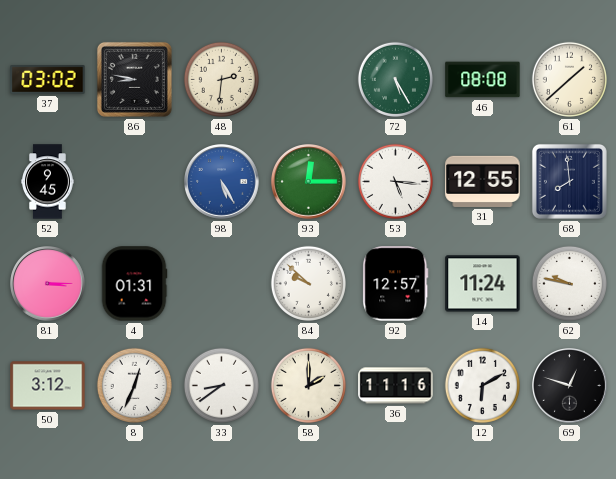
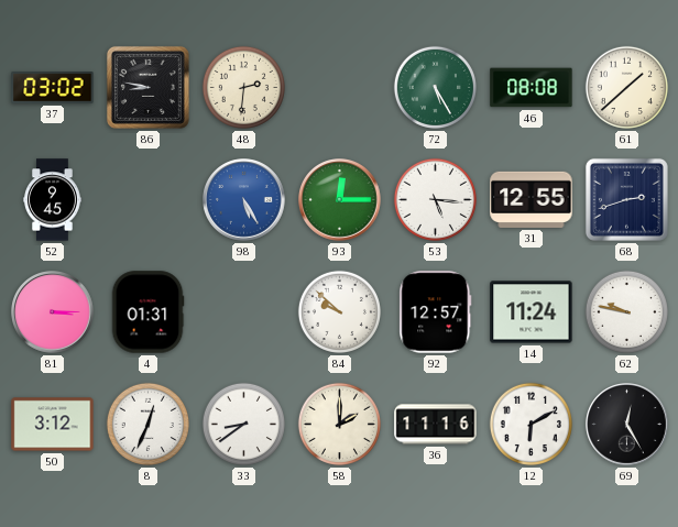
68: 7:59 -> 2:42 (626, 199)
69: 12:48 -> 12:25 (627, 425)
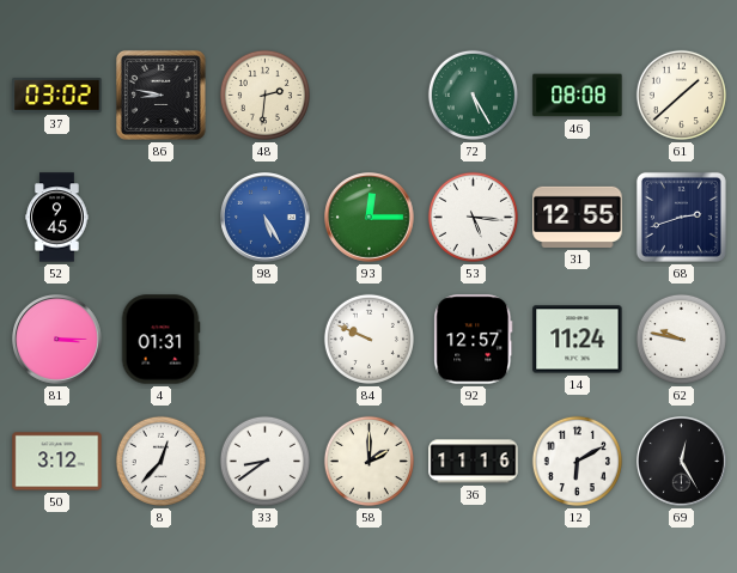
84: 9:52 -> 9:49 (368, 339)
8: 12:34 -> 12:37 (160, 461)
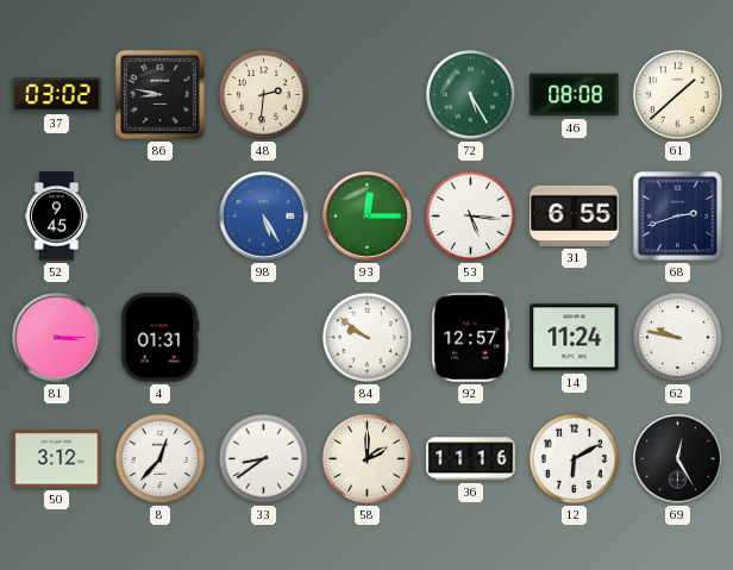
31: 12:55 -> 6:55 (575, 215)
84: 9:49 -> 9:51 (366, 337)
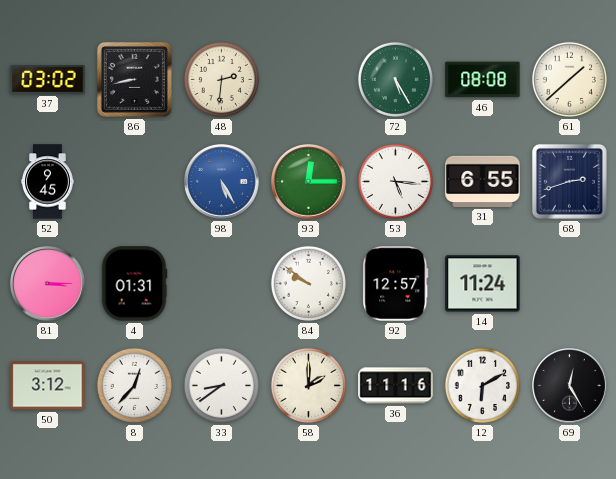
86: 8:47 -> 8:43 (134, 79)
62: 9:47 -> none (677, 337)
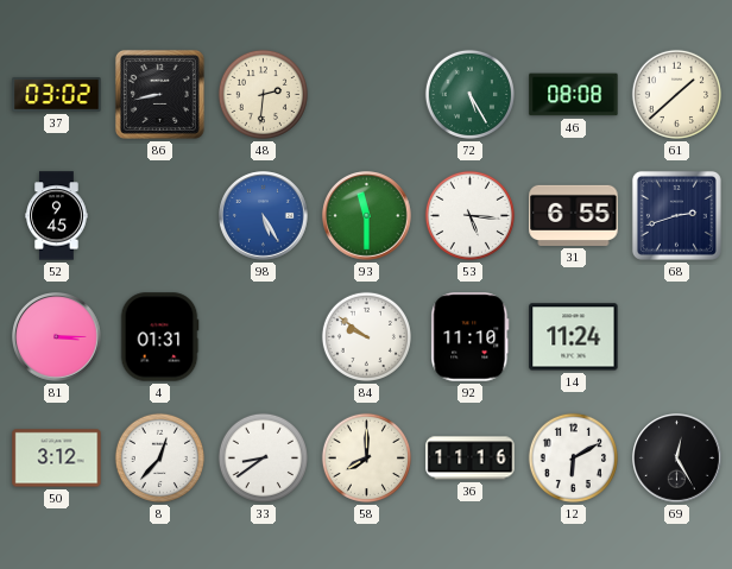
93: 12:15 -> 11:30 (367, 216)
92: 12:57 -> 11:10 (471, 337)
58: 2:00 -> 8:00 (366, 457)
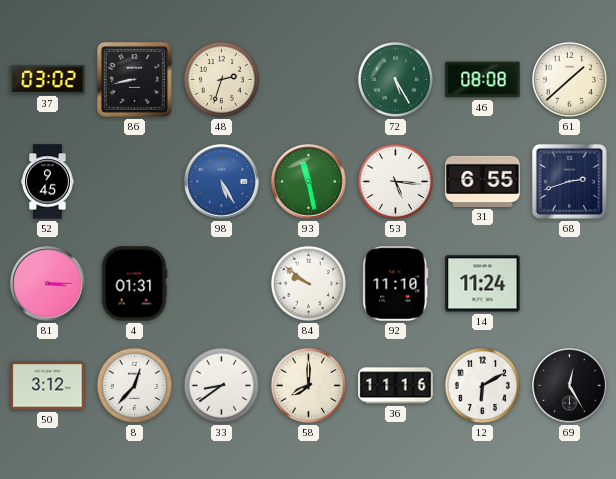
48: 2:31 -> 2:33 (221, 79)
93: 11:30 -> 11:28 (309, 182)
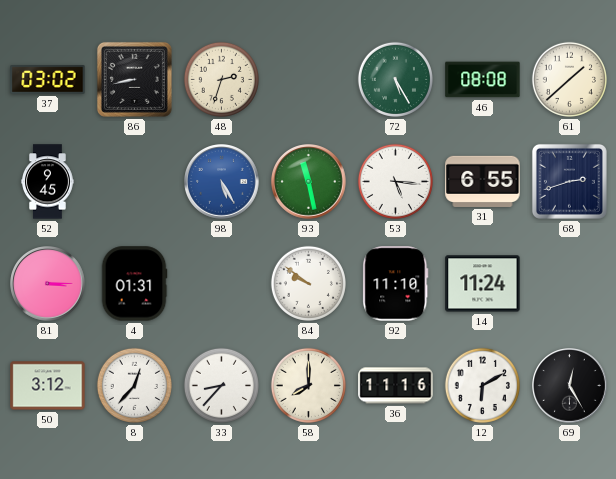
33: 8:39 -> 8:37 (221, 385)
